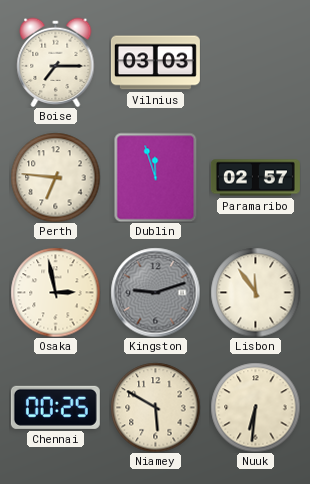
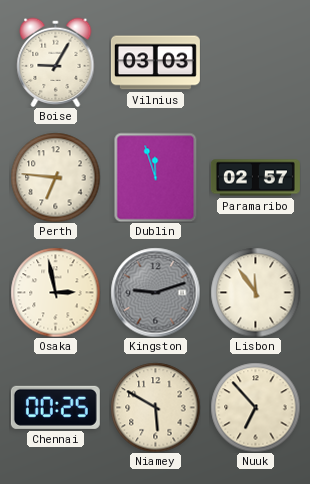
Boise: 7:15 -> 9:05 (56, 62)
Nuuk: 6:31 -> 6:53 (255, 407)
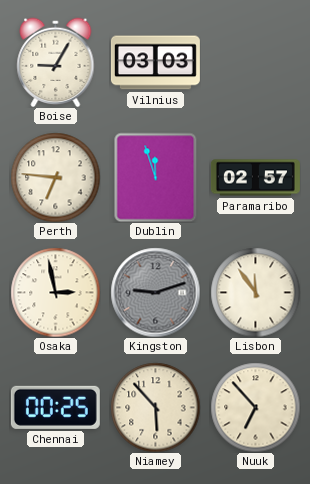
Niamey: 5:50 -> 5:53 (155, 407)
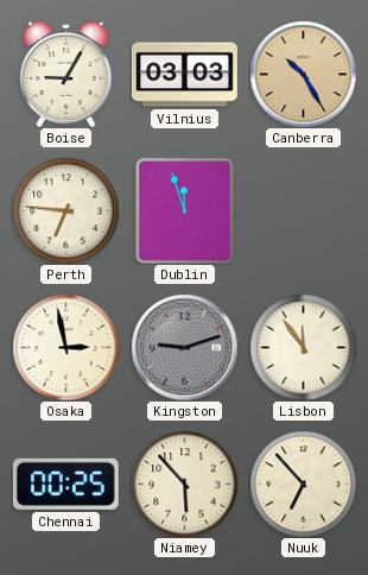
Canberra: none -> 10:25 (303, 74)
Paramaribo: 02:57 -> none (255, 178)
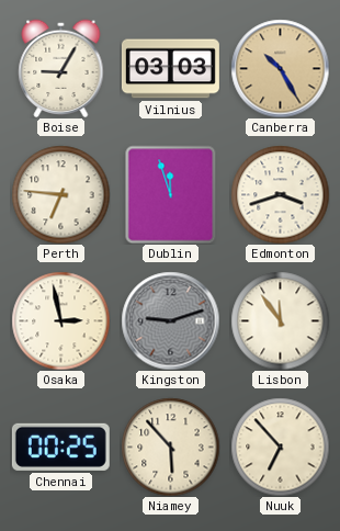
Edmonton: none -> 3:42 (280, 194)
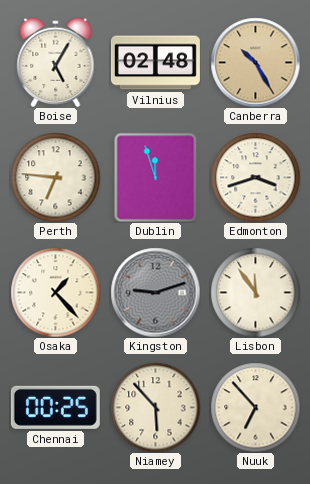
Boise: 9:05 -> 5:05 (56, 62)
Vilnius: 03:03 -> 02:48 (155, 63)
Osaka: 2:58 -> 1:23 (55, 292)
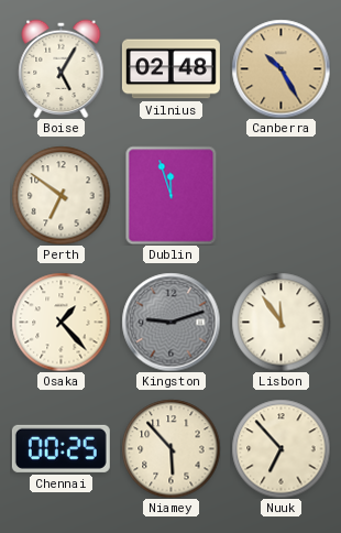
Perth: 6:46 -> 6:51 (61, 195)
Edmonton: 3:42 -> none (255, 177)
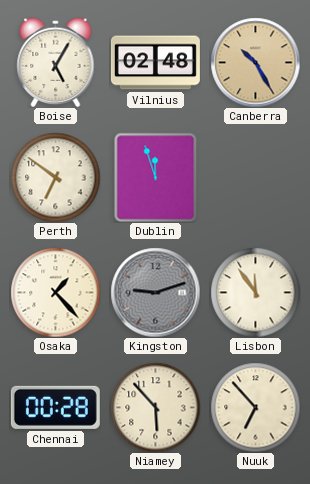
Chennai: 00:25 -> 00:28 (55, 407)
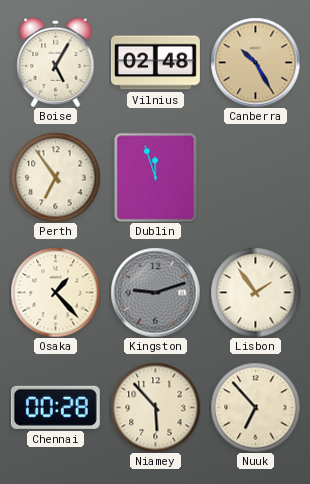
Perth: 6:51 -> 6:54 (55, 177)
Lisbon: 11:54 -> 1:54 (255, 292)
